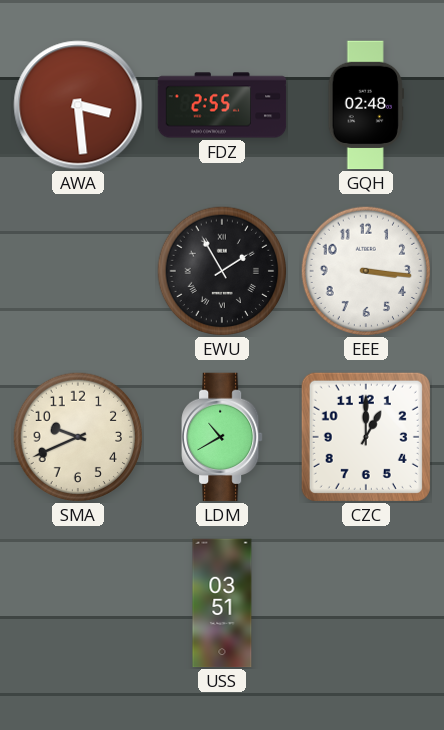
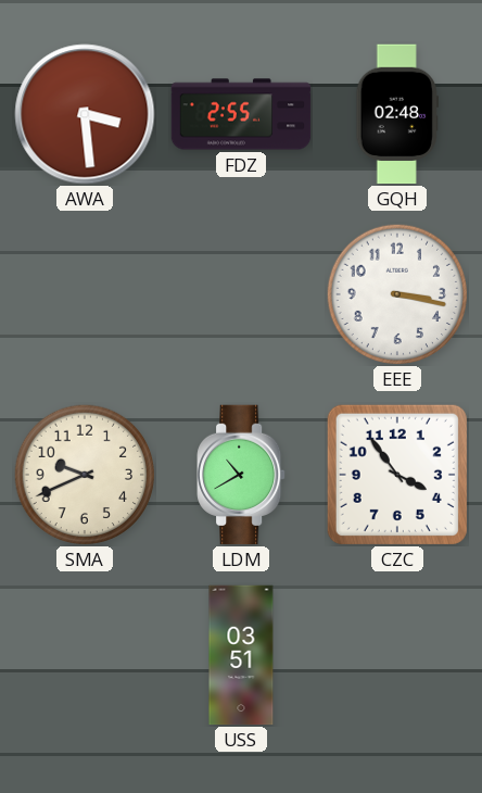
EWU: 1:55 -> none (222, 271)
EEE: 3:16 -> 3:17 (397, 294)
CZC: 1:00 -> 3:54 (397, 475)
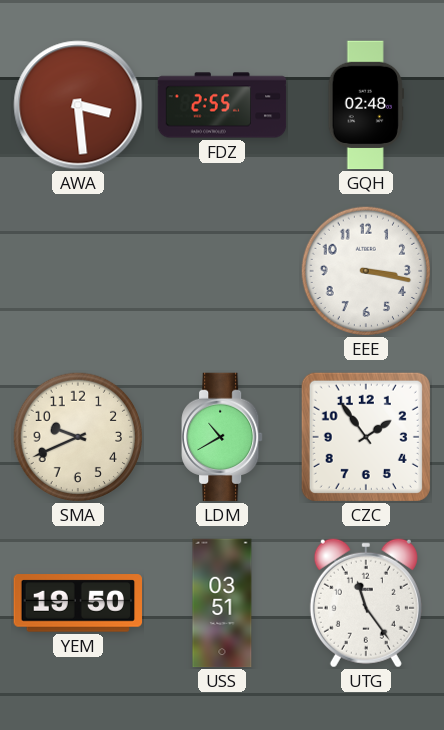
CZC: 3:54 -> 1:54 (366, 437)
YEM: none -> 19:50 (78, 603)
UTG: none -> 11:24 (366, 603)
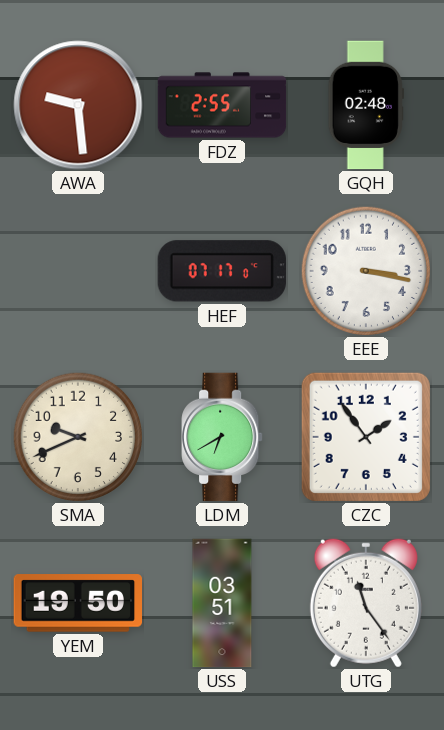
AWA: 3:29 -> 9:29 (78, 105)
HEF: none -> 07:17 (222, 271)
LDM: 10:40 -> 6:40 (222, 437)
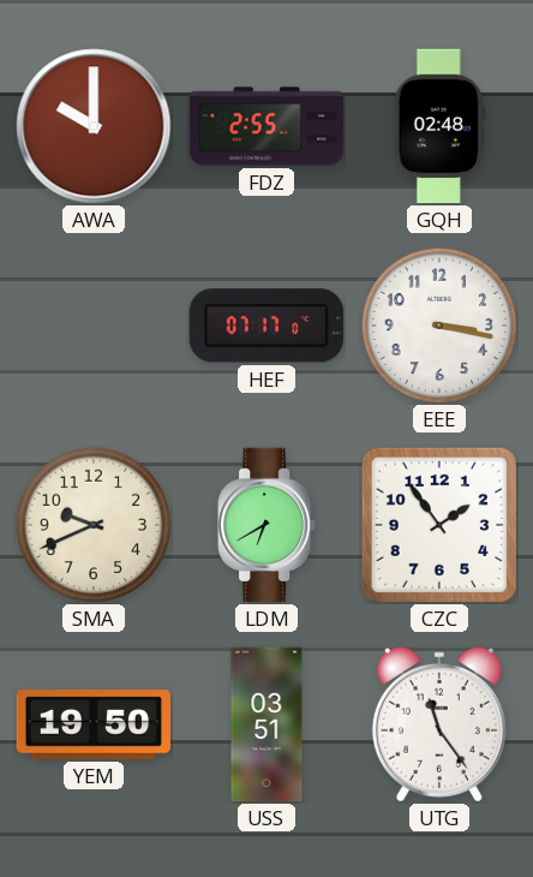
AWA: 9:29 -> 10:00 (94, 126)
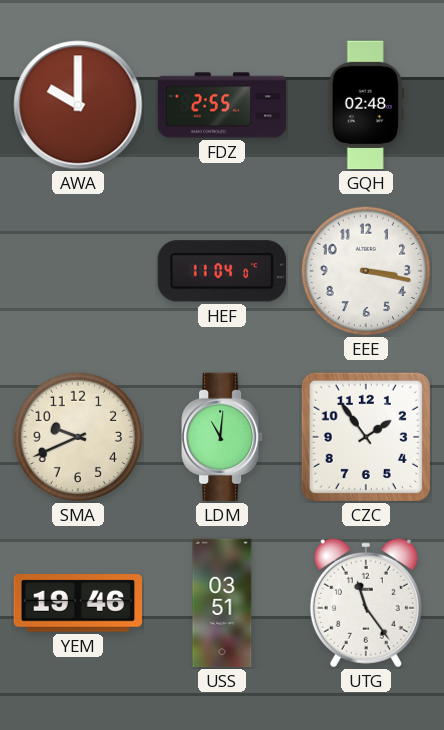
HEF: 07:17 -> 11:04 (222, 271)
LDM: 6:40 -> 11:01 (222, 437)
YEM: 19:50 -> 19:46 (78, 603)
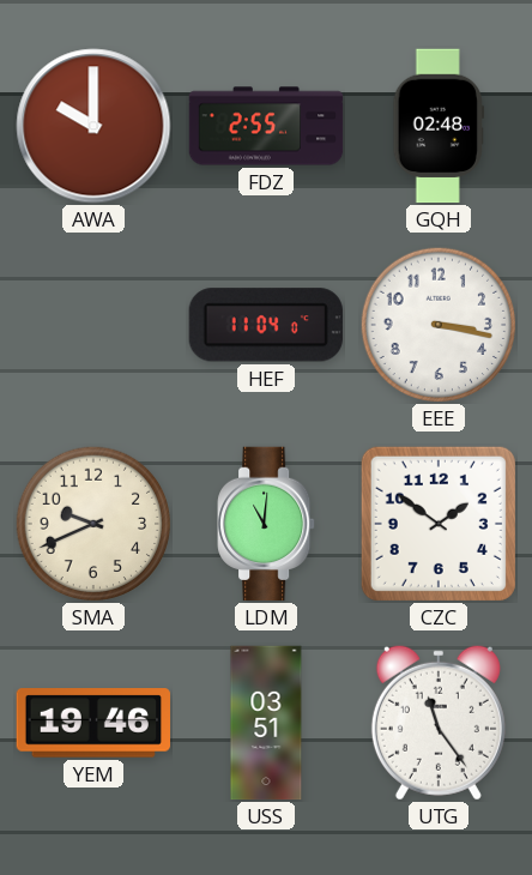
CZC: 1:54 -> 1:51 (439, 524)
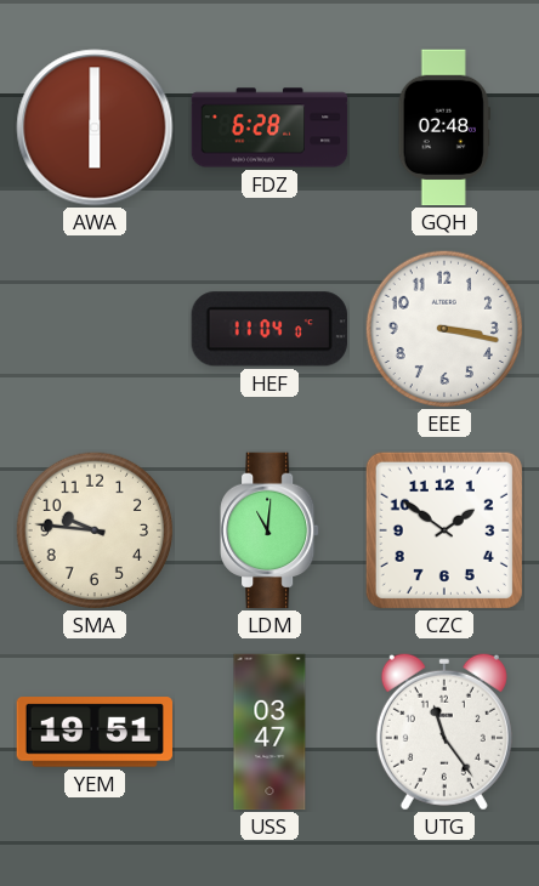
AWA: 10:00 -> 6:00 (95, 127)
FDZ: 2:55 -> 6:28 (269, 127)
SMA: 9:41 -> 9:46 (95, 530)
YEM: 19:46 -> 19:51 (95, 732)
USS: 03:51 -> 03:47 (269, 732)
